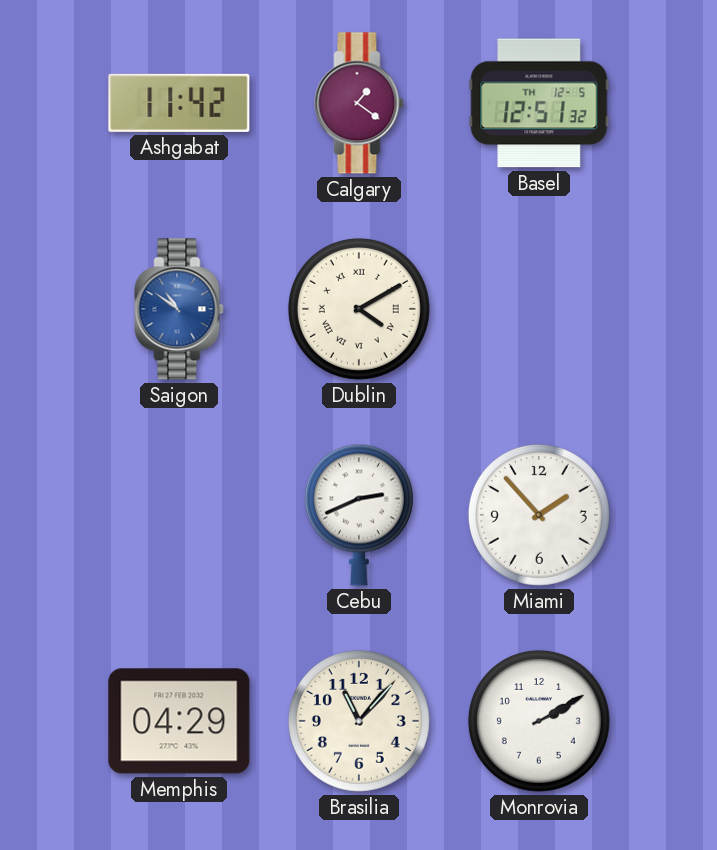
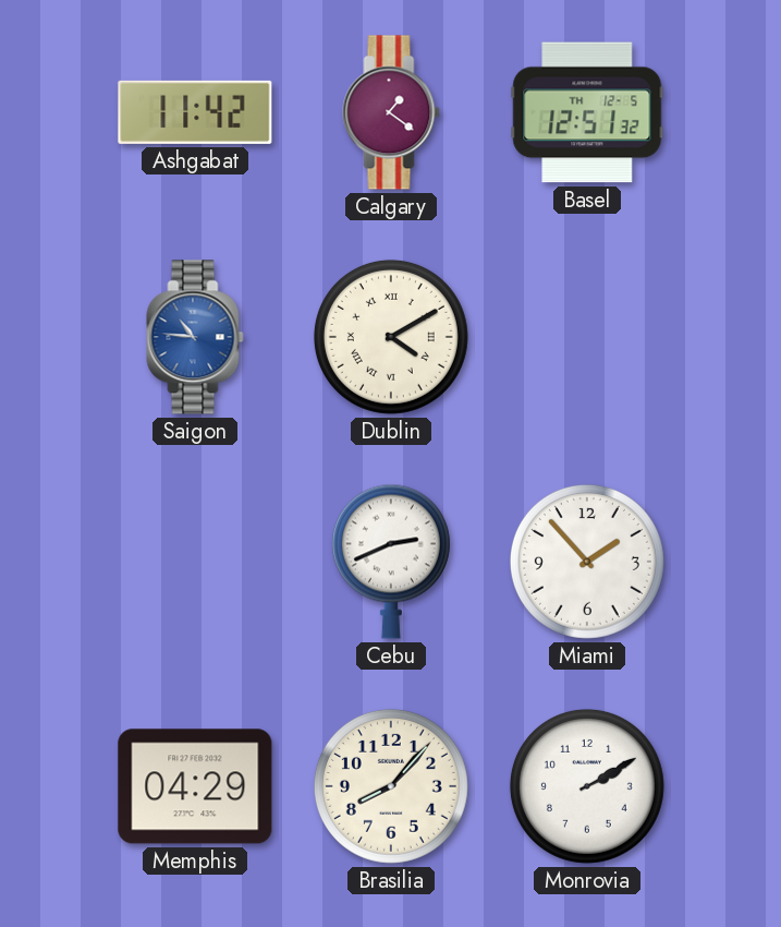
Saigon: 10:51 -> 10:46 (195, 337)
Brasilia: 11:07 -> 8:07 (391, 786)
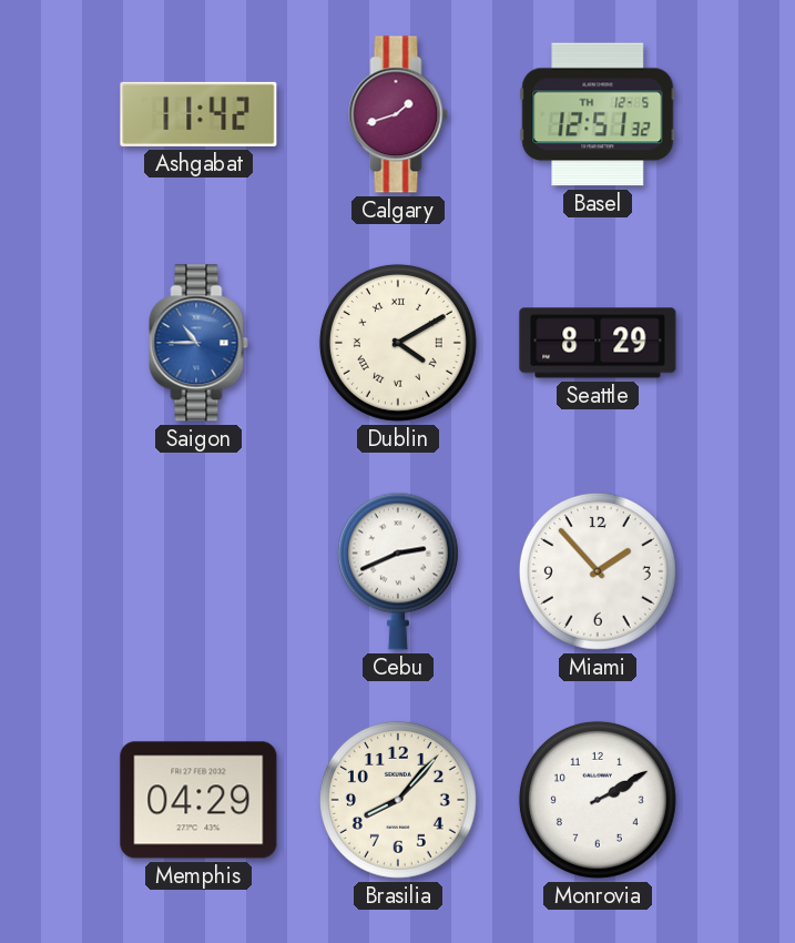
Calgary: 1:21 -> 1:42 (398, 114)
Saigon: 10:46 -> 10:45 (198, 343)
Seattle: none -> 8:29 (598, 343)
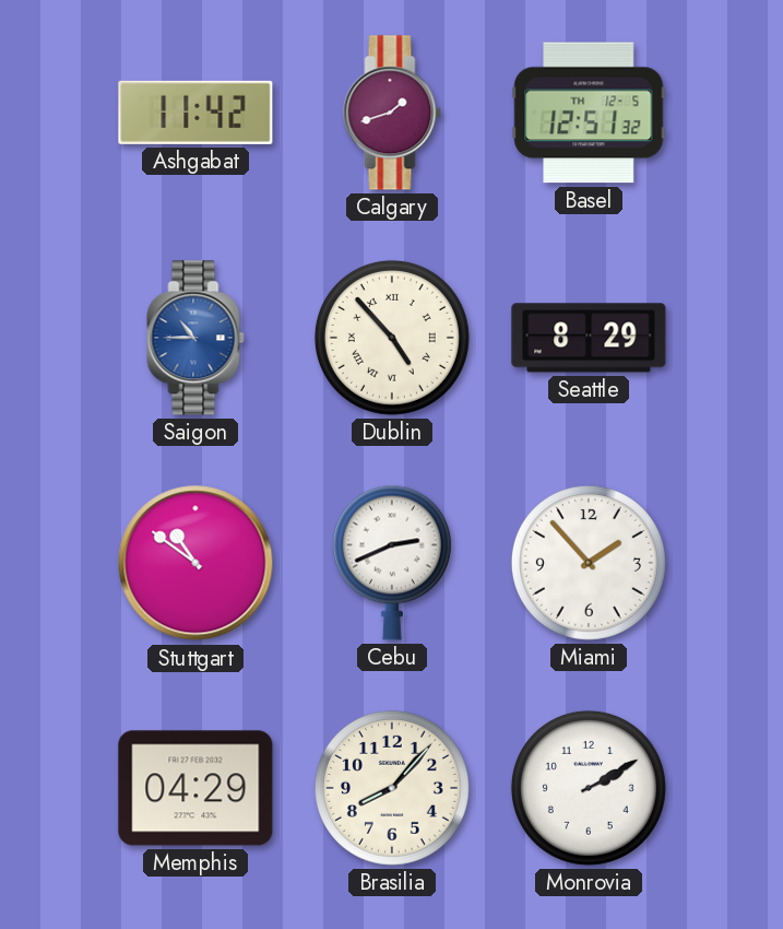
Dublin: 4:10 -> 4:53 (392, 338)
Stuttgart: none -> 10:51 (195, 563)
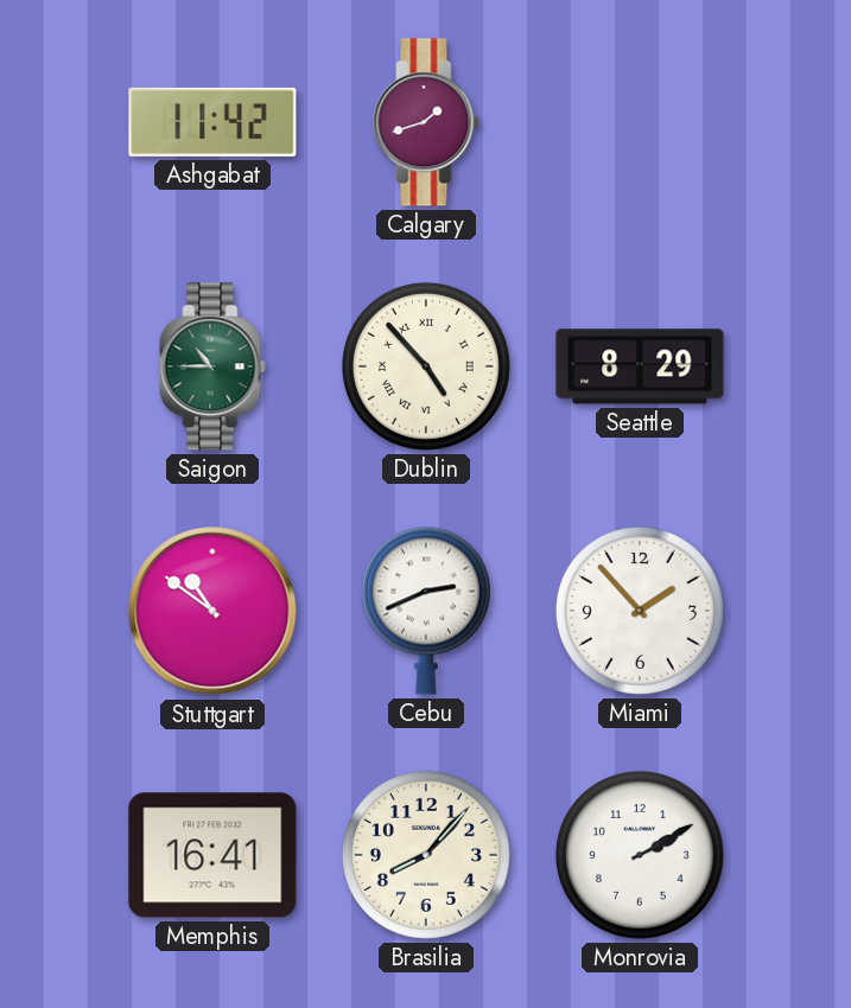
Basel: 12:51 -> none (589, 113)
Saigon dial: blue -> green (212, 366)
Memphis: 04:29 -> 16:41 (212, 855)
